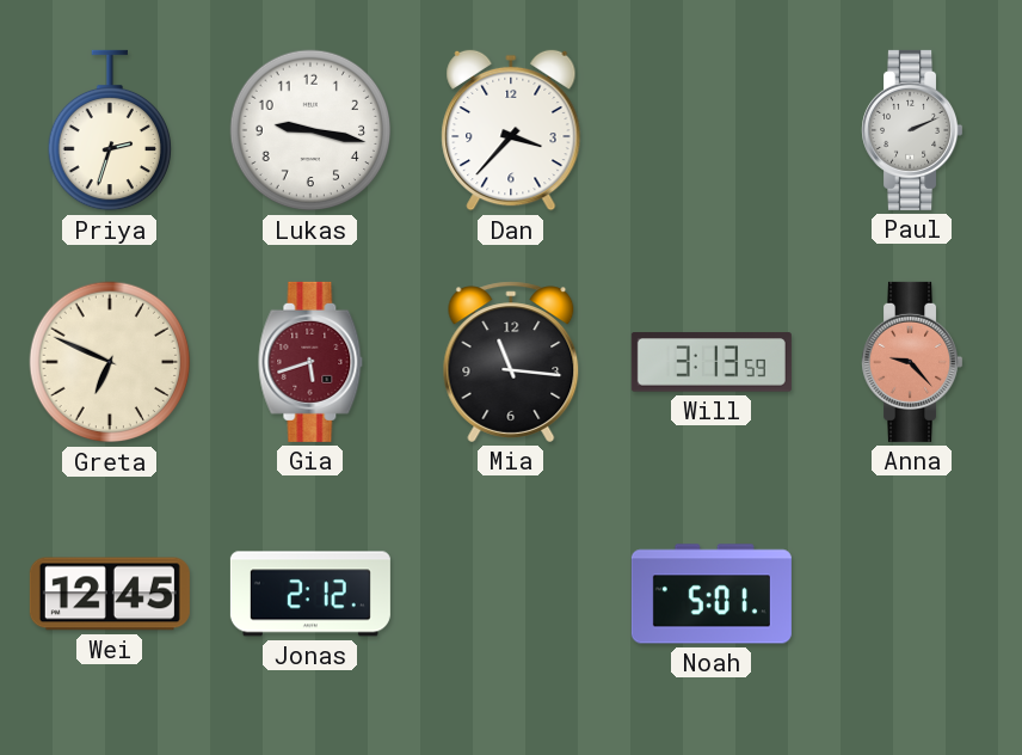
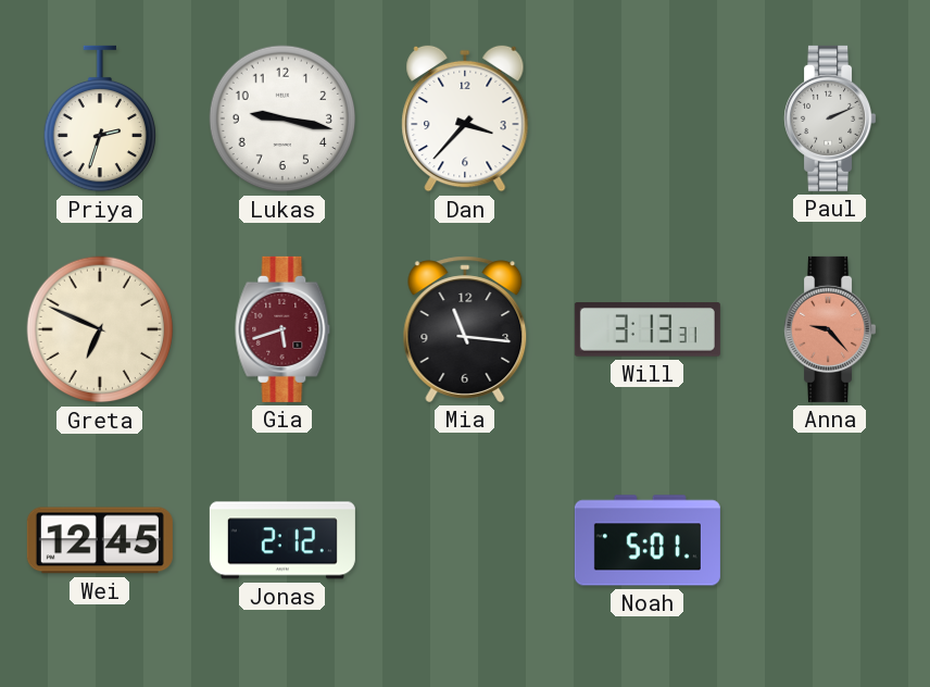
Will: 3:13:59 -> 3:13:31 (648, 329)
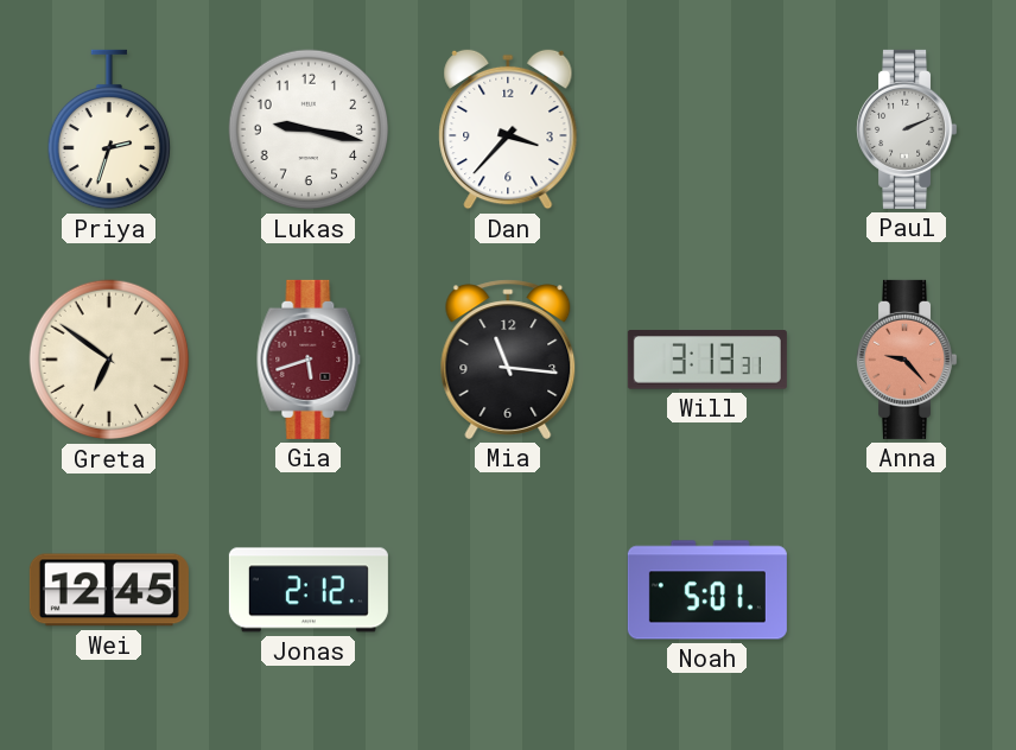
Greta: 6:49 -> 6:51 (109, 360)
